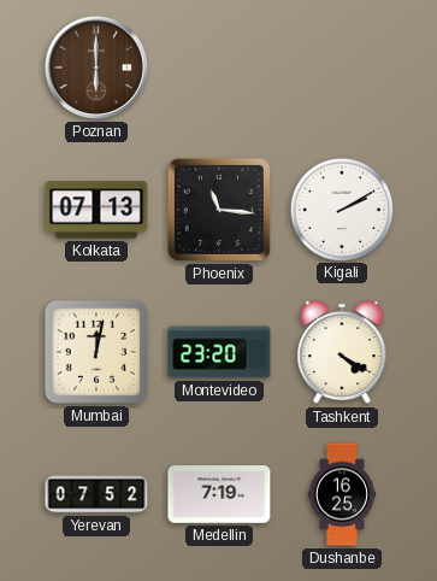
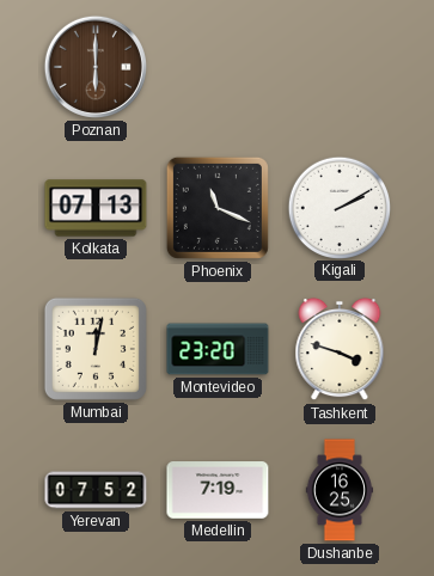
Phoenix: 11:16 -> 11:19 (218, 208)
Tashkent: 4:20 -> 3:48 (340, 349)
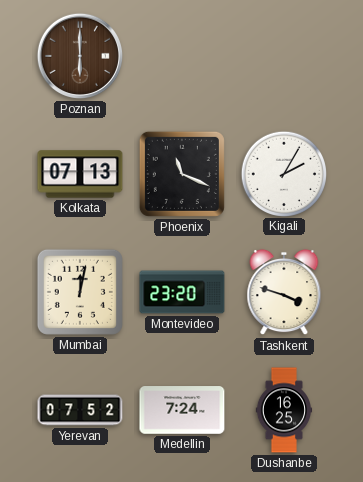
Kigali: 2:10 -> 2:05 (283, 173)
Medellin: 7:19 -> 7:24 (182, 410)
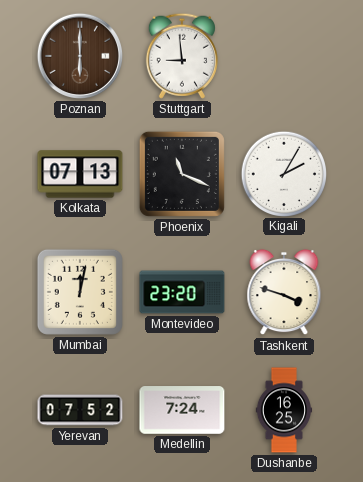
Stuttgart: none -> 8:59 (182, 56)
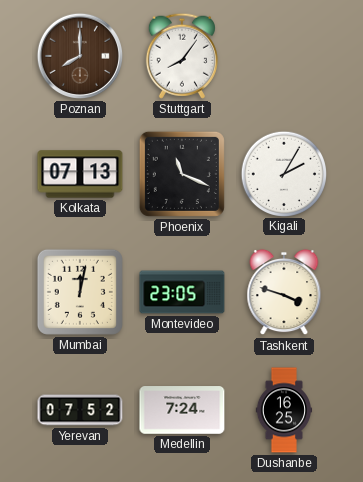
Poznan: 6:00 -> 8:00 (80, 56)
Stuttgart: 8:59 -> 8:06 (182, 56)
Montevideo: 23:20 -> 23:05 (182, 292)
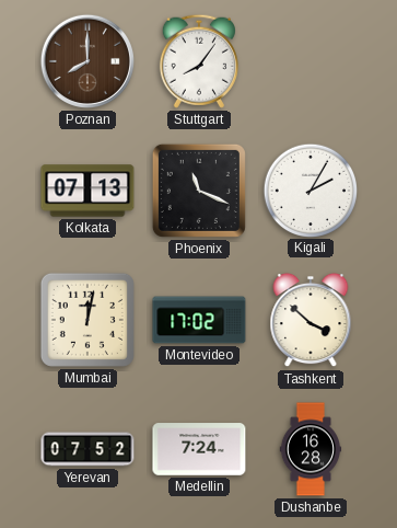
Montevideo: 23:05 -> 17:02 (199, 320)
Tashkent: 3:48 -> 3:52 (311, 320)
Dushanbe: 16:25 -> 16:28 (311, 449)
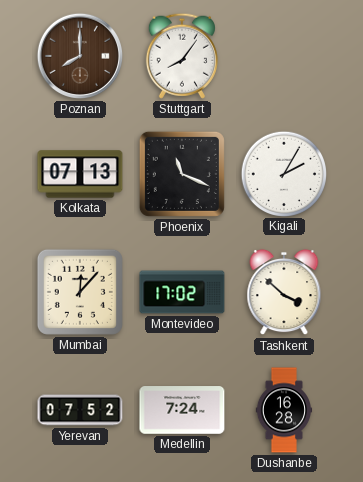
Mumbai: 12:02 -> 12:07 (80, 292)
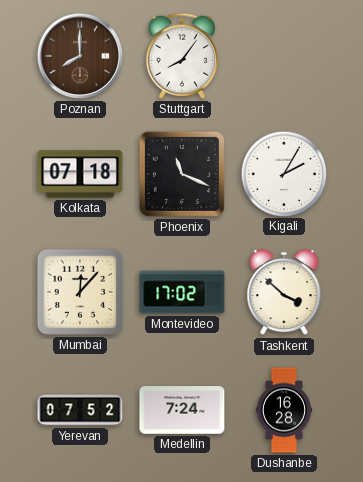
Kolkata: 07:13 -> 07:18 (80, 174)
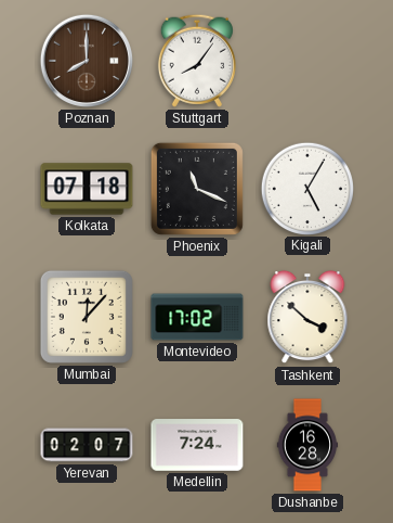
Kigali: 2:05 -> 5:05 (306, 188)
Yerevan: 07:52 -> 02:07 (87, 445)
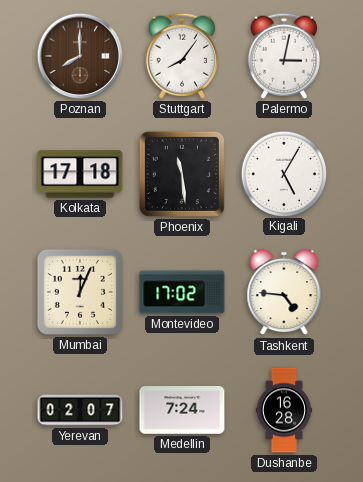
Palermo: none -> 3:02 (284, 56)
Kolkata: 07:18 -> 17:18 (80, 174)
Phoenix: 11:19 -> 11:29 (182, 174)
Mumbai: 12:07 -> 12:04 (80, 292)
Tashkent: 3:52 -> 4:46 (284, 292)
